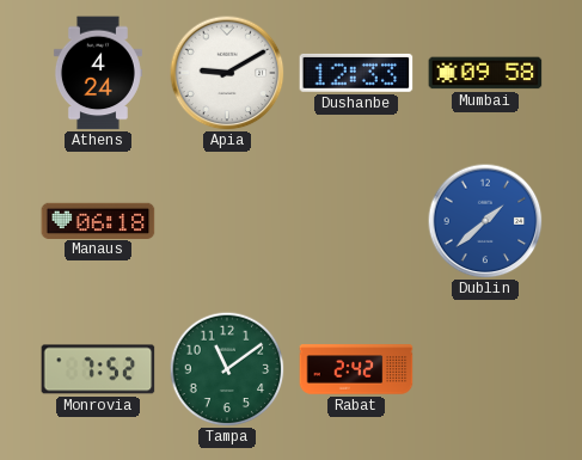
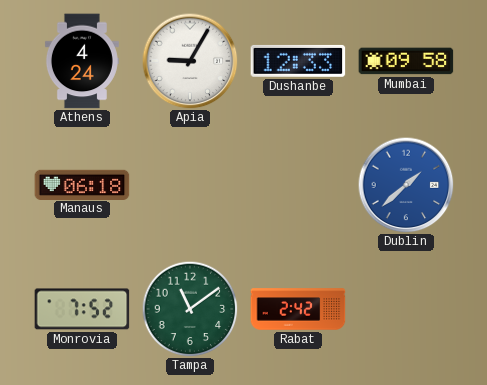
Apia: 9:10 -> 9:05 (190, 61)
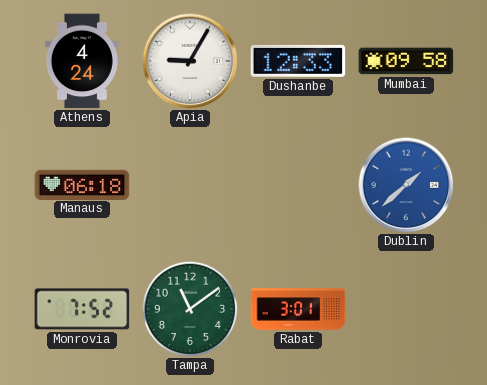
Rabat: 2:42 -> 3:01 (298, 309)
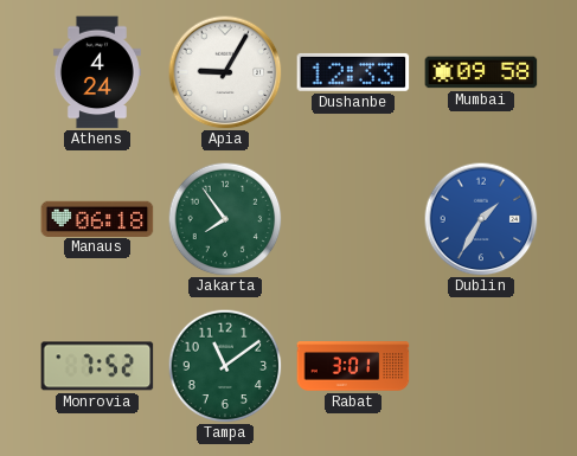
Jakarta: none -> 7:54 (225, 219)
Dublin: 1:38 -> 1:35 (481, 219)
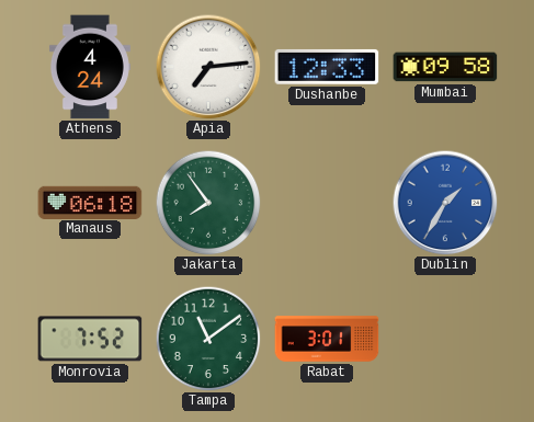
Apia: 9:05 -> 7:14 (208, 67)
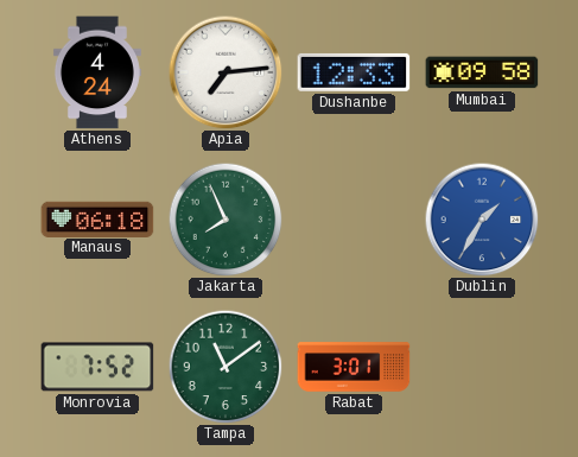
Jakarta: 7:54 -> 7:56 (226, 220)
